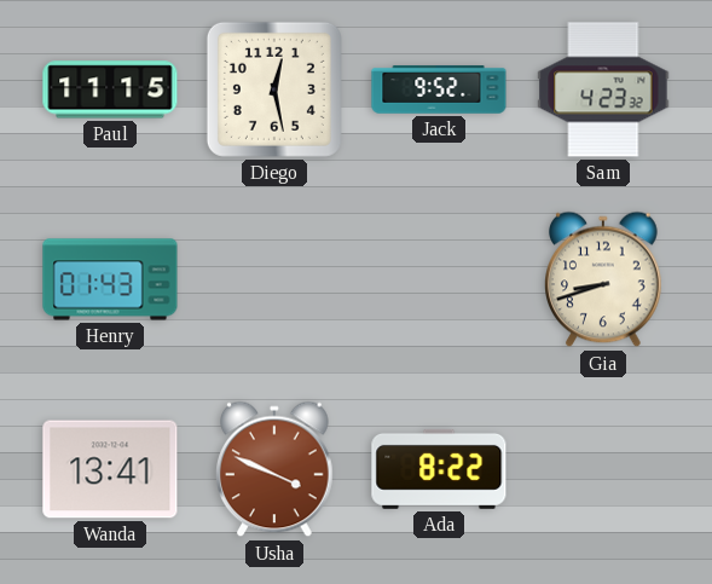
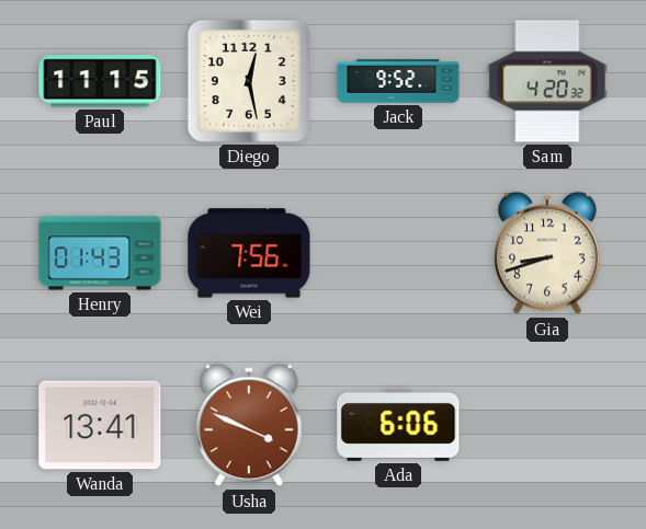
Sam: 4:23 -> 4:20 (547, 81)
Wei: none -> 7:56 (249, 253)
Ada: 8:22 -> 6:06 (398, 425)
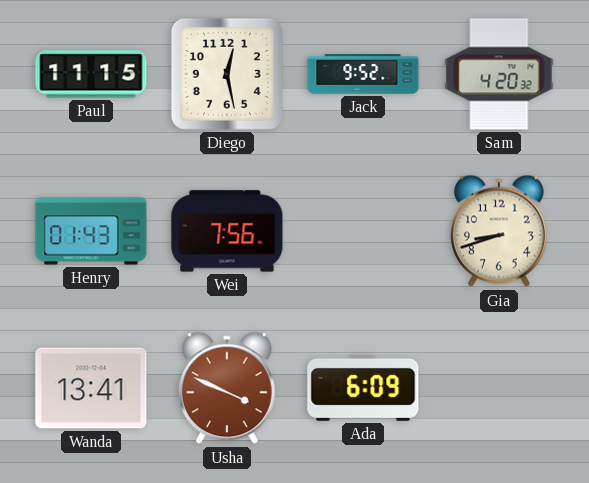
Ada: 6:06 -> 6:09 (363, 388)
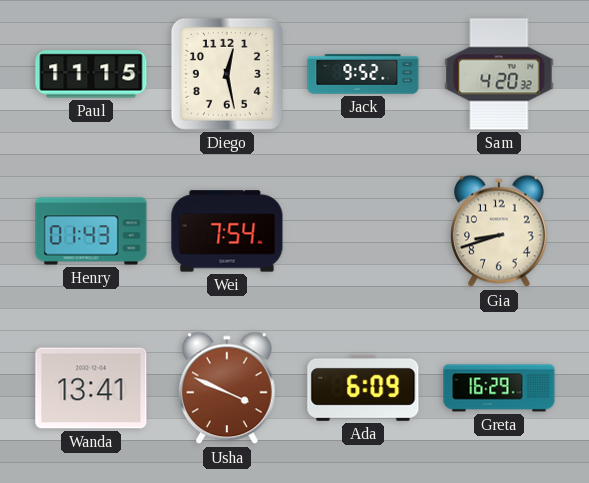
Wei: 7:56 -> 7:54 (227, 231)
Greta: none -> 16:29 (499, 388)
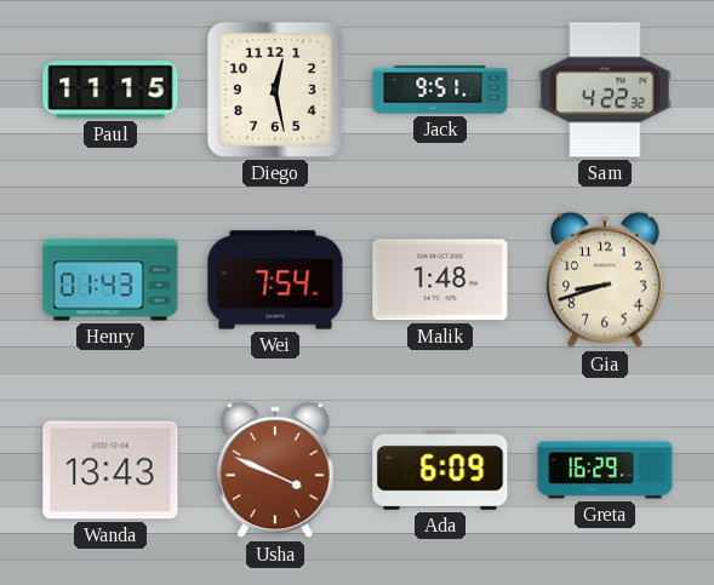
Jack: 9:52 -> 9:51 (440, 90)
Sam: 4:20 -> 4:22 (605, 90)
Malik: none -> 1:48 (440, 280)
Wanda: 13:41 -> 13:43 (110, 470)
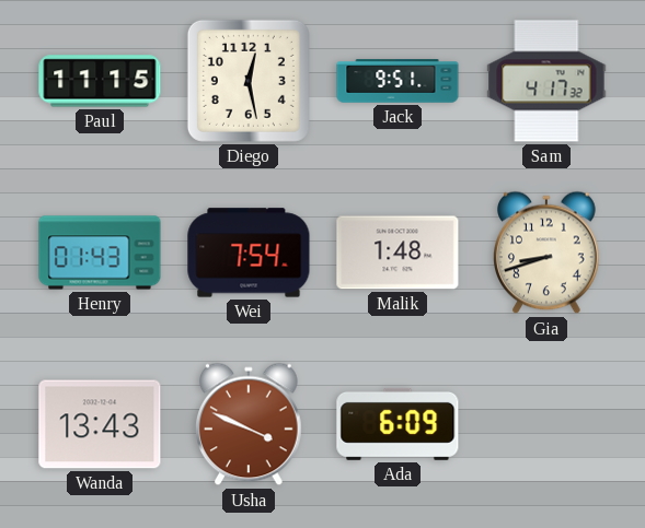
Sam: 4:22 -> 4:17 (546, 81)
Greta: 16:29 -> none (605, 470)
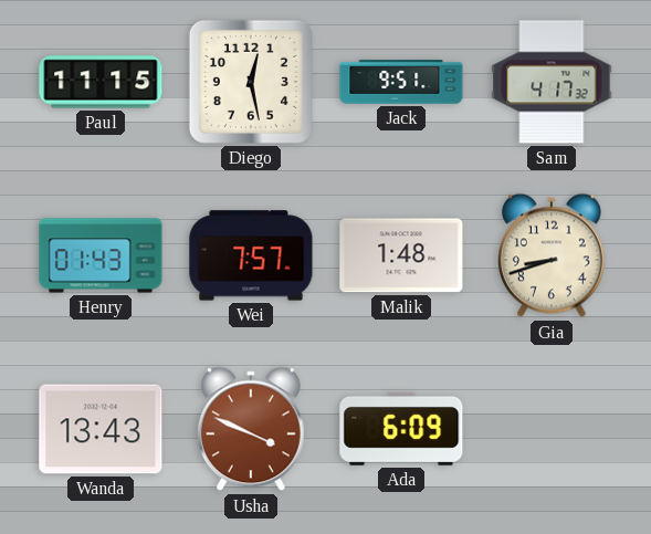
Wei: 7:54 -> 7:57 (251, 255)
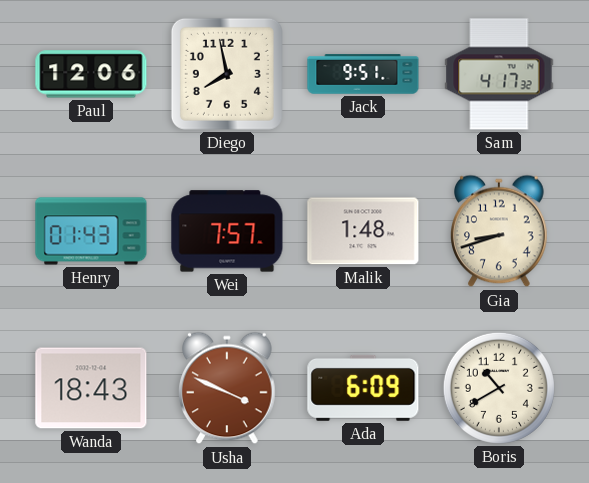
Paul: 11:15 -> 12:06 (91, 74)
Diego: 12:28 -> 7:58 (227, 74)
Wanda: 13:43 -> 18:43 (91, 388)
Boris: none -> 10:40 (499, 388)
